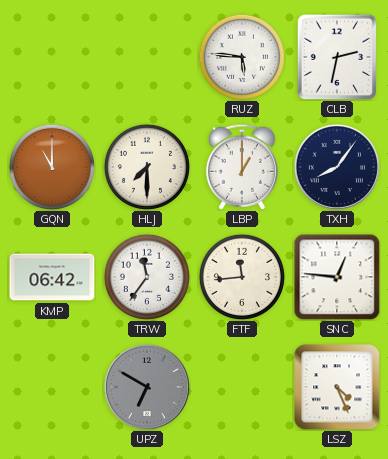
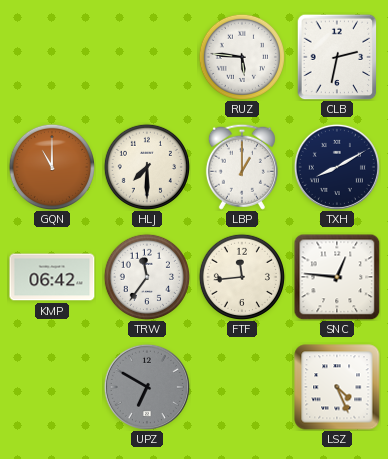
TXH: 8:06 -> 8:10 (337, 167)
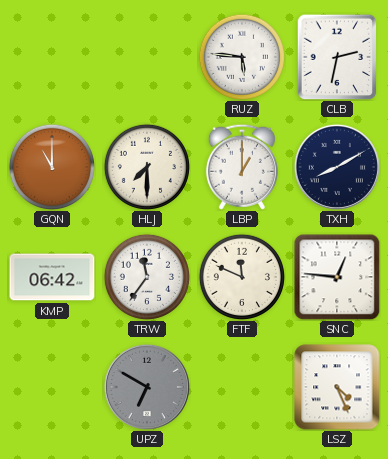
FTF: 11:44 -> 11:49 (242, 277)
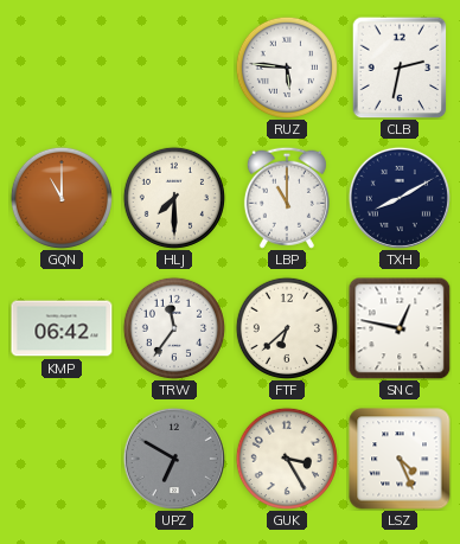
LBP: 1:00 -> 11:00 (287, 198)
FTF: 11:49 -> 6:38 (287, 328)
SNC: 12:46 -> 12:47 (400, 328)
GUK: none -> 3:25 (287, 459)
